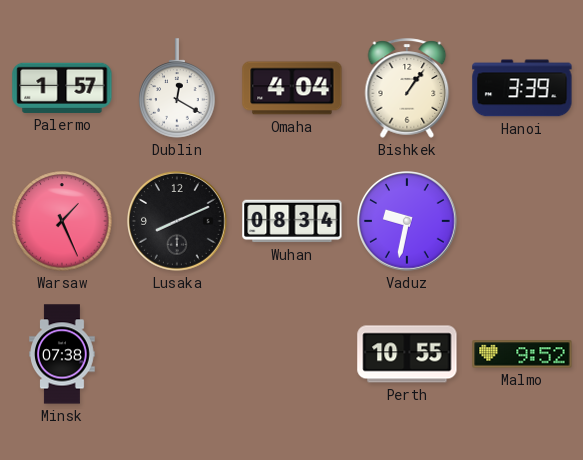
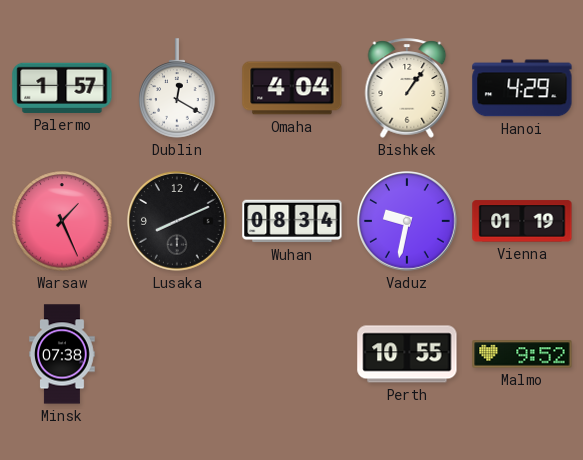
Hanoi: 3:39 -> 4:29 (522, 88)
Vienna: none -> 01:19 (522, 221)
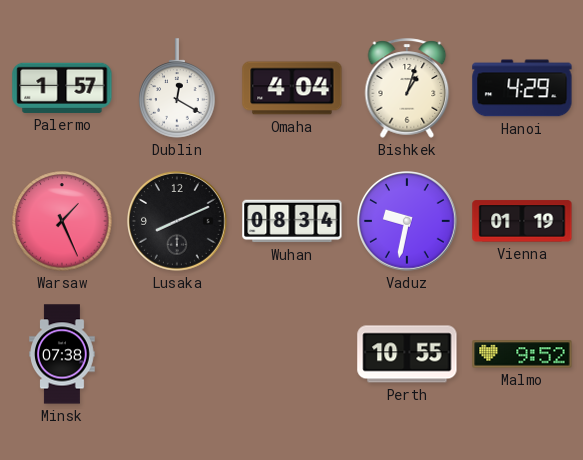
Bishkek: 1:06 -> 1:03 (407, 88)
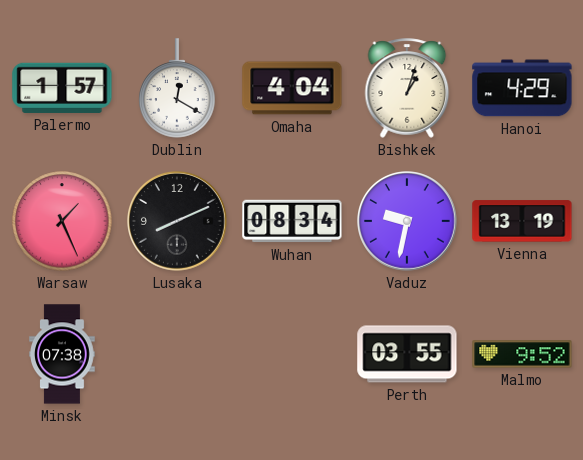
Vienna: 01:19 -> 13:19 (522, 221)
Perth: 10:55 -> 03:55 (407, 354)
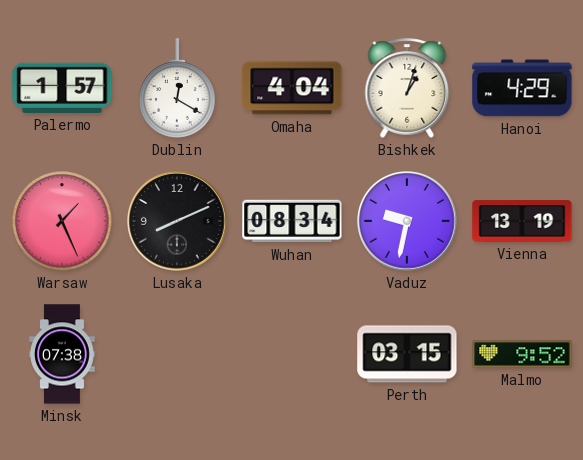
Perth: 03:55 -> 03:15 (407, 354)
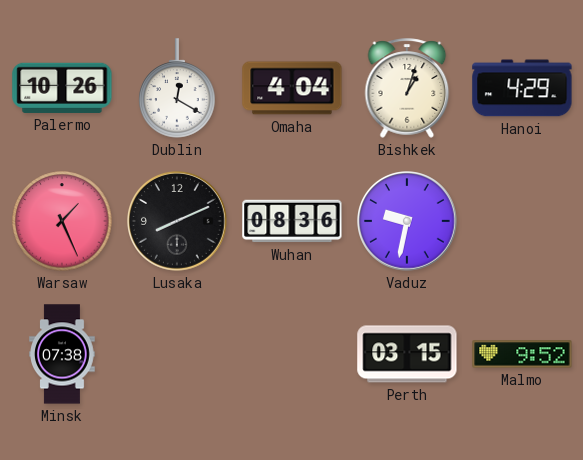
Palermo: 1:57 -> 10:26 (62, 88)
Wuhan: 08:34 -> 08:36 (292, 221)
Vienna: 13:19 -> none (522, 221)
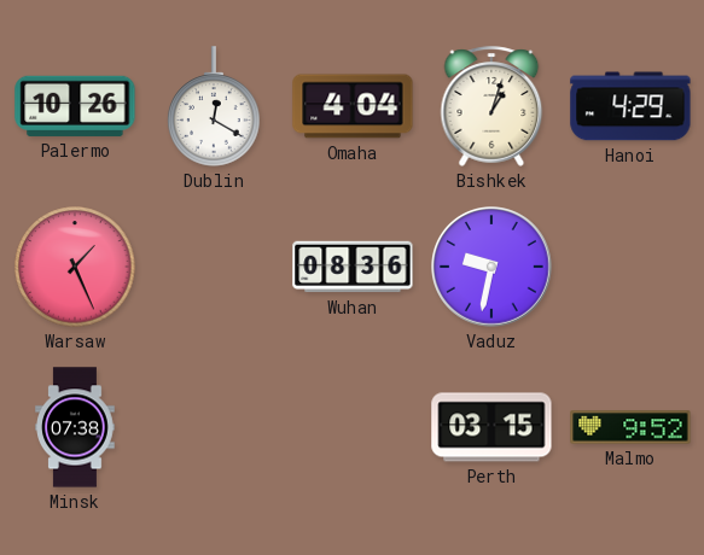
Lusaka: 8:11 -> none (178, 222)
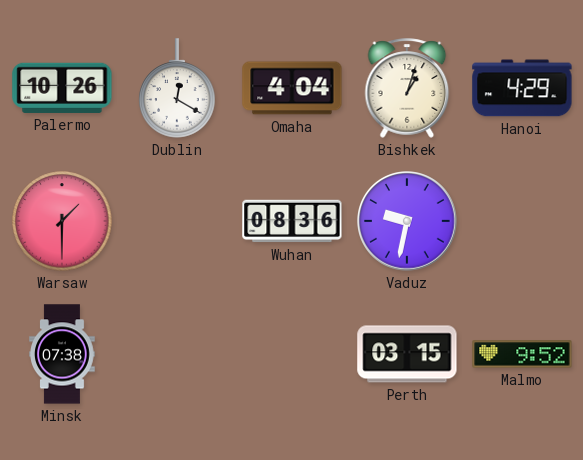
Warsaw: 1:26 -> 1:30 (62, 221)
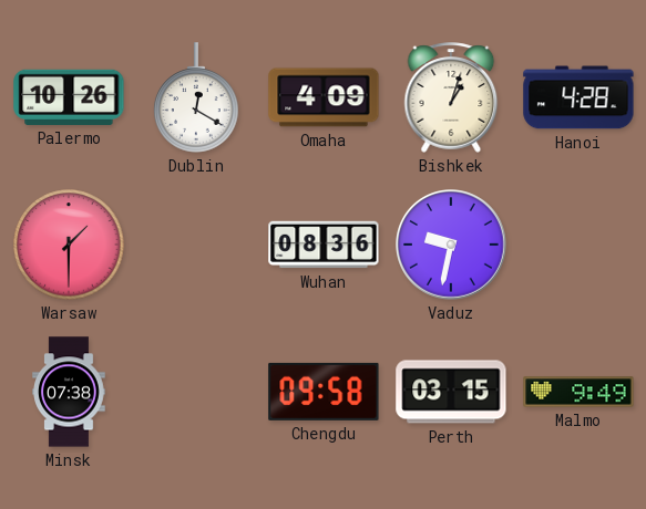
Omaha: 4:04 -> 4:09 (324, 97)
Hanoi: 4:29 -> 4:28 (578, 97)
Chengdu: none -> 09:58 (324, 392)
Malmo: 9:52 -> 9:49 (578, 392)
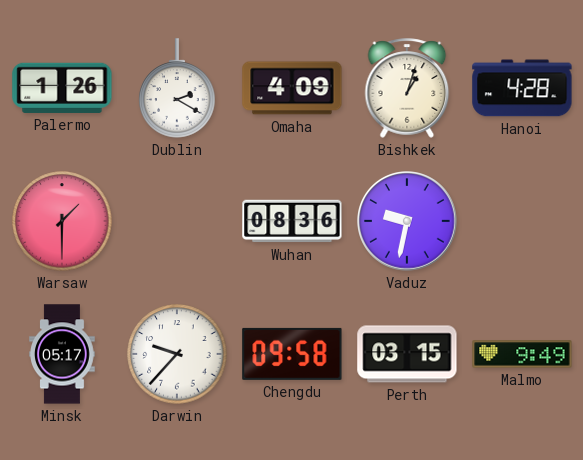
Palermo: 10:26 -> 1:26 (62, 88)
Dublin: 12:20 -> 2:20 (177, 88)
Minsk: 07:38 -> 05:17 (62, 354)
Darwin: none -> 9:37 (177, 354)
